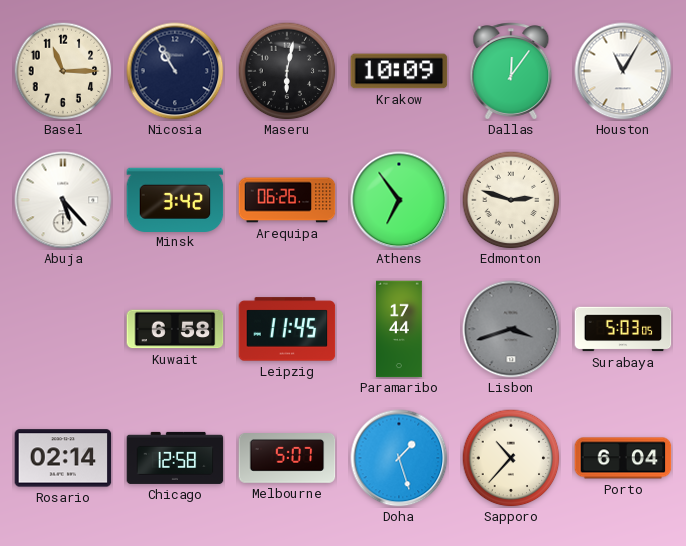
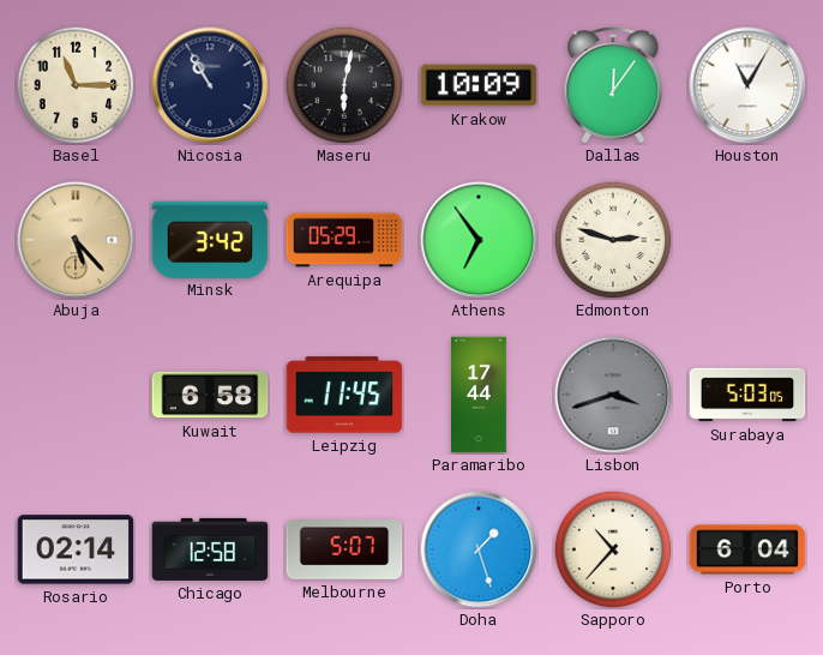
Abuja dial: white -> champagne (76, 240)
Arequipa: 06:26 -> 05:29 (344, 240)
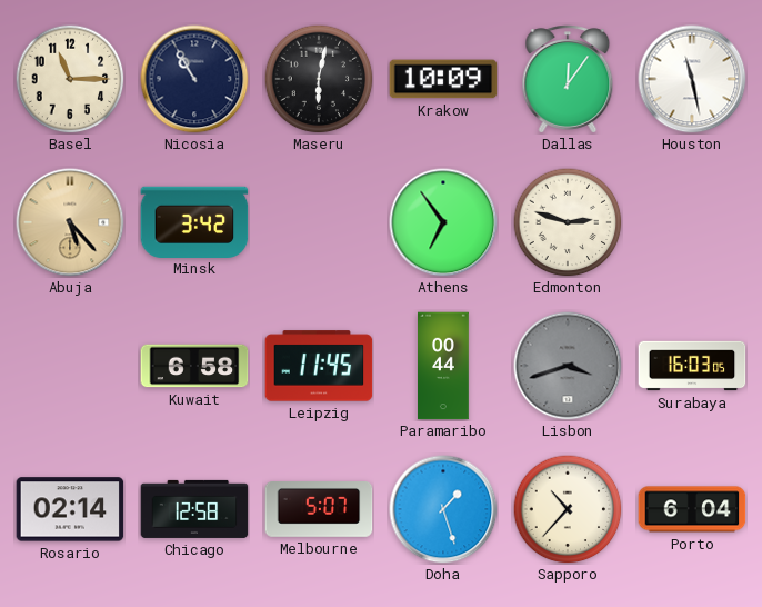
Houston: 11:05 -> 11:28 (692, 79)
Arequipa: 05:29 -> none (344, 240)
Paramaribo: 17:44 -> 00:44 (444, 366)
Surabaya: 5:03 -> 16:03 (692, 366)
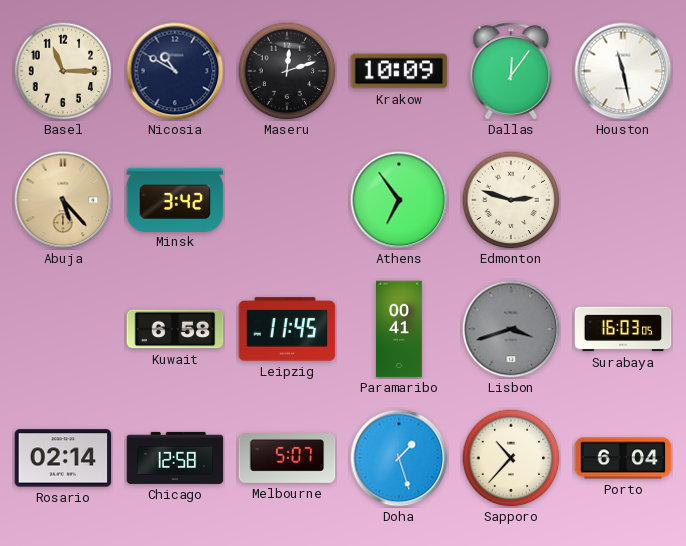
Nicosia: 10:55 -> 10:50 (175, 71)
Maseru: 6:02 -> 12:12 (287, 71)
Paramaribo: 00:44 -> 00:41 (400, 329)
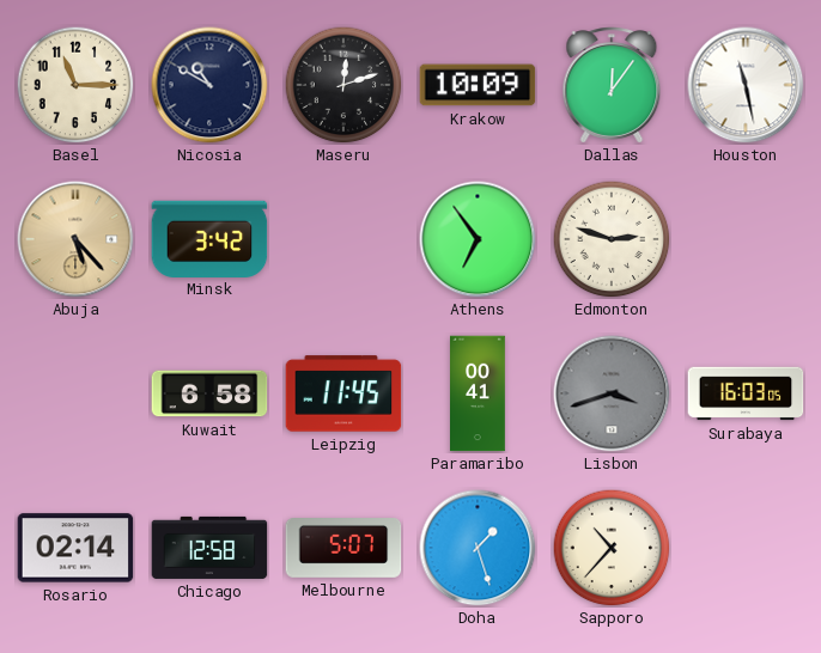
Porto: 6:04 -> none (623, 458)
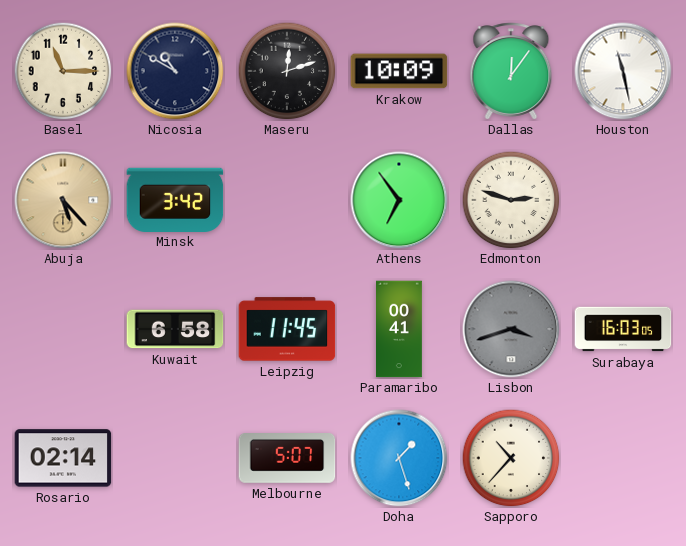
Chicago: 12:58 -> none (209, 548)
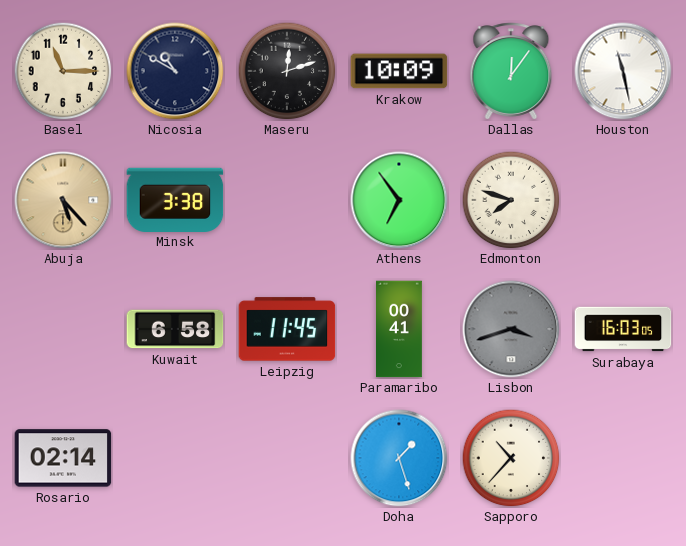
Minsk: 3:42 -> 3:38 (175, 199)
Edmonton: 2:48 -> 7:48 (511, 200)
Melbourne: 5:07 -> none (287, 459)
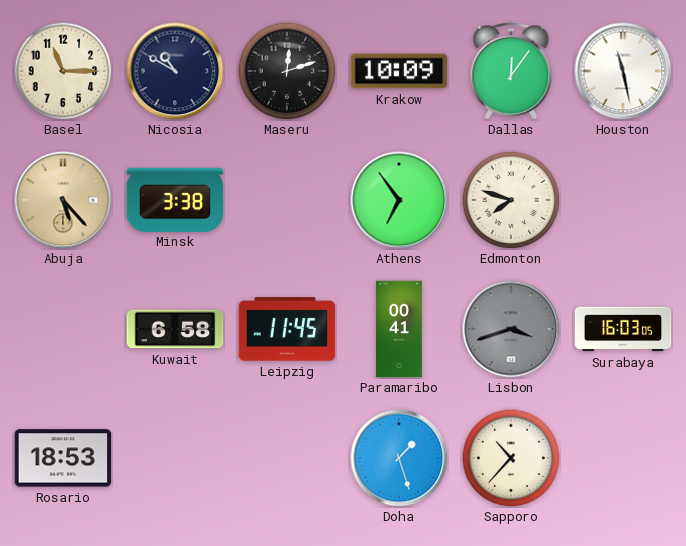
Rosario: 02:14 -> 18:53 (63, 458)
